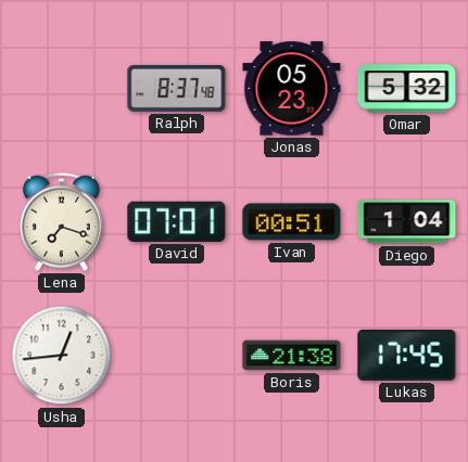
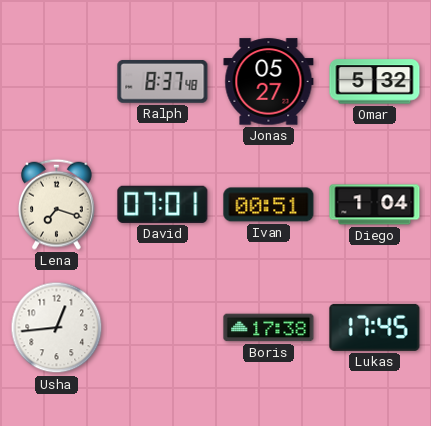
Jonas: 05:23 -> 05:27 (269, 82)
Boris: 21:38 -> 17:38 (269, 328)
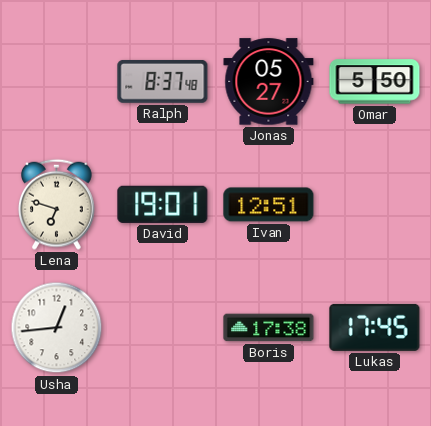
Omar: 5:32 -> 5:50 (375, 82)
Lena: 7:18 -> 6:48 (57, 204)
David: 07:01 -> 19:01 (163, 204)
Ivan: 00:51 -> 12:51 (269, 205)
Diego: 1:04 -> none (375, 205)
